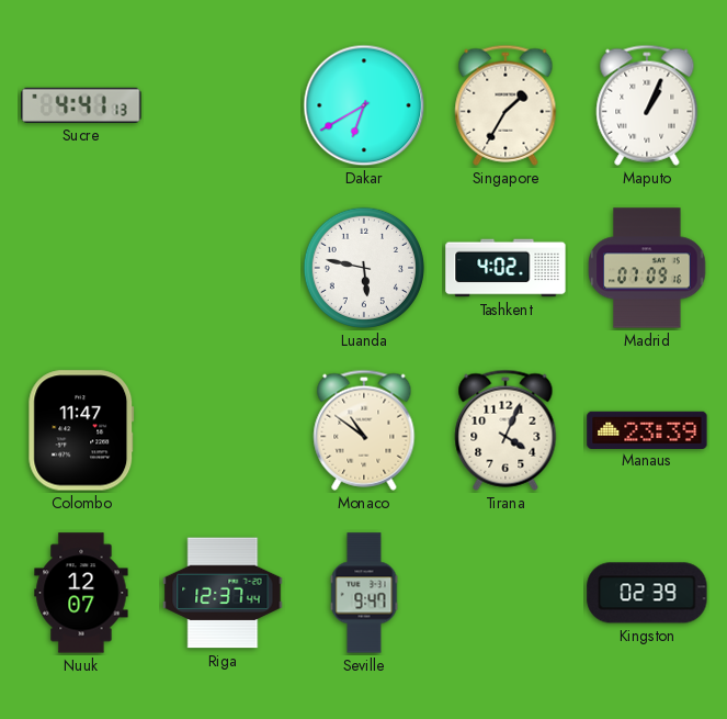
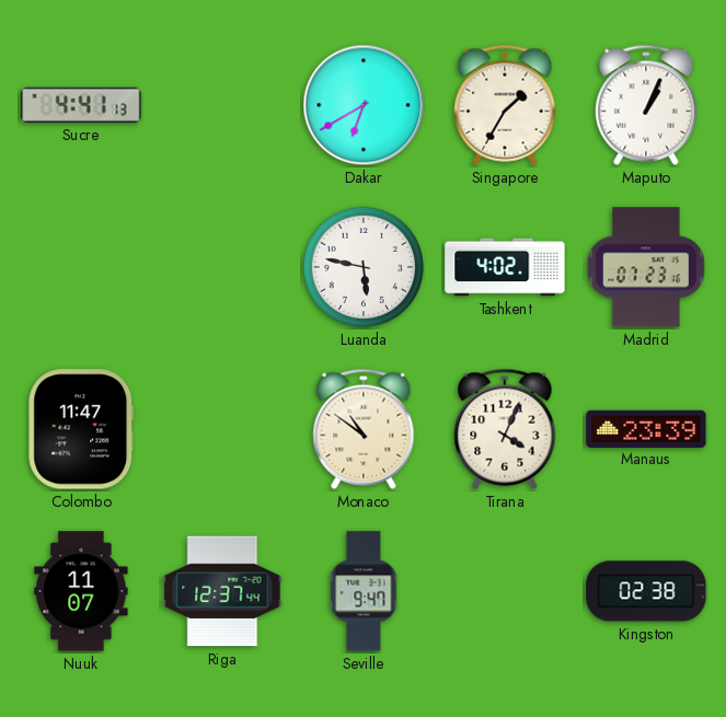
Madrid: 07:09 -> 07:23 (646, 267)
Nuuk: 12:07 -> 11:07 (81, 591)
Kingston: 02:39 -> 02:38 (646, 591)
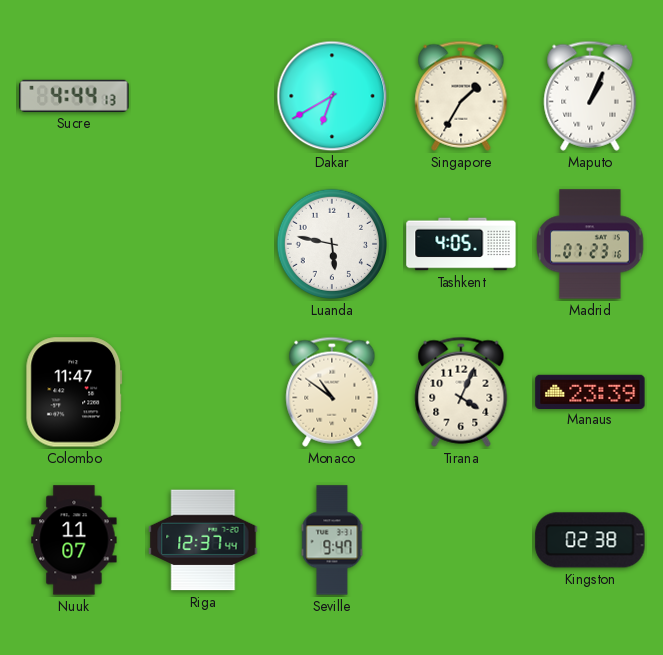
Sucre: 4:41 -> 4:44 (74, 96)
Tashkent: 4:02 -> 4:05 (461, 244)
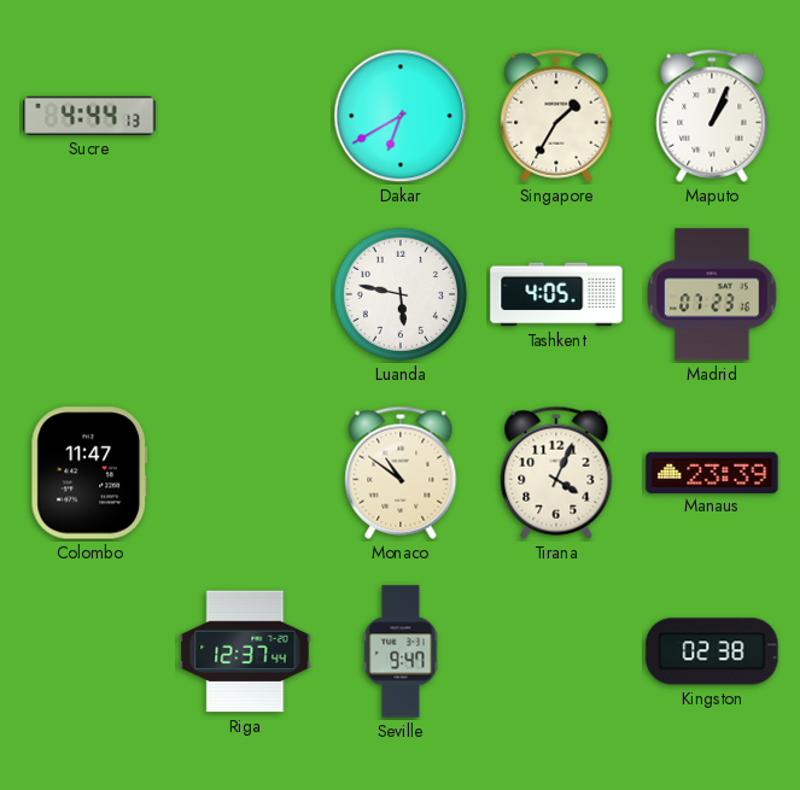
Nuuk: 11:07 -> none (74, 540)
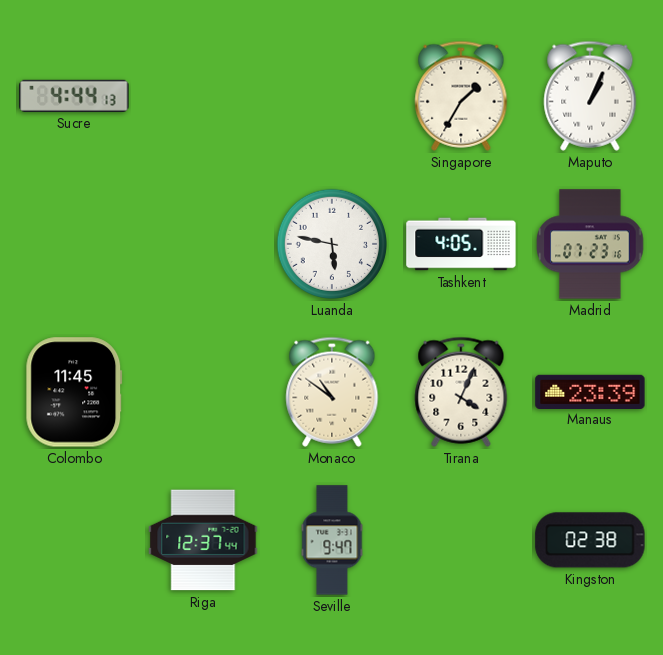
Dakar: 6:40 -> none (401, 116)
Colombo: 11:47 -> 11:45 (74, 392)
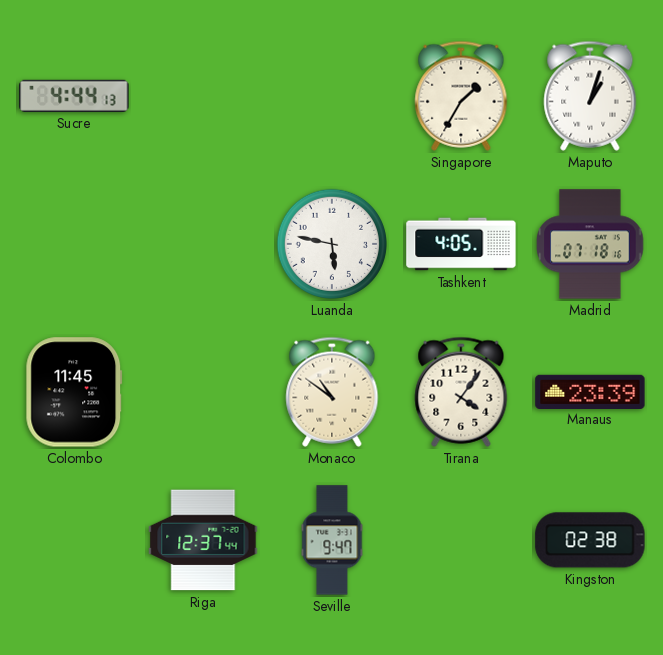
Maputo: 1:04 -> 1:03 (590, 96)
Madrid: 07:23 -> 07:18 (590, 244)
Tirana: 4:04 -> 4:06 (461, 392)
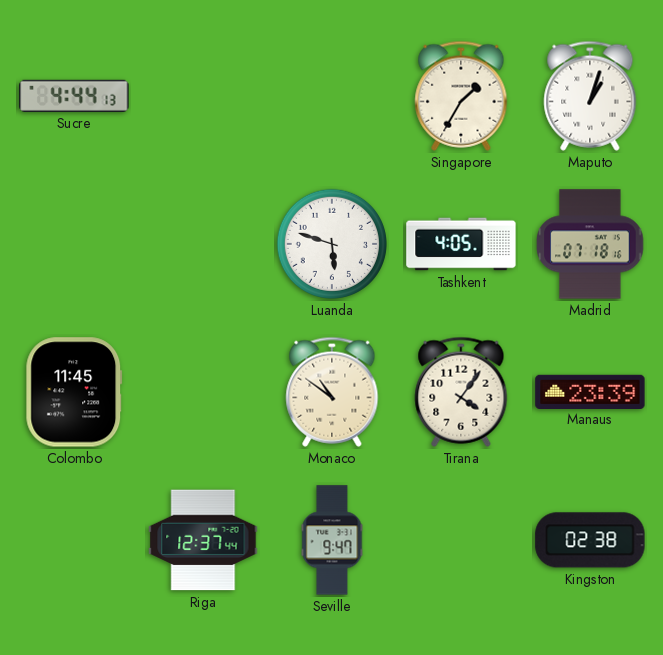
Luanda: 5:47 -> 5:48 (332, 244)
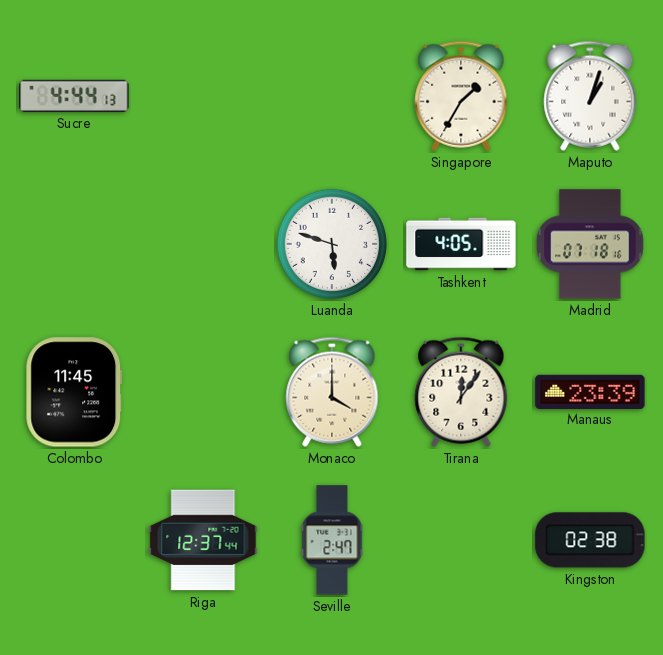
Monaco: 10:51 -> 4:00 (332, 392)
Tirana: 4:06 -> 12:06 (461, 392)
Seville: 9:47 -> 2:47 (332, 540)
